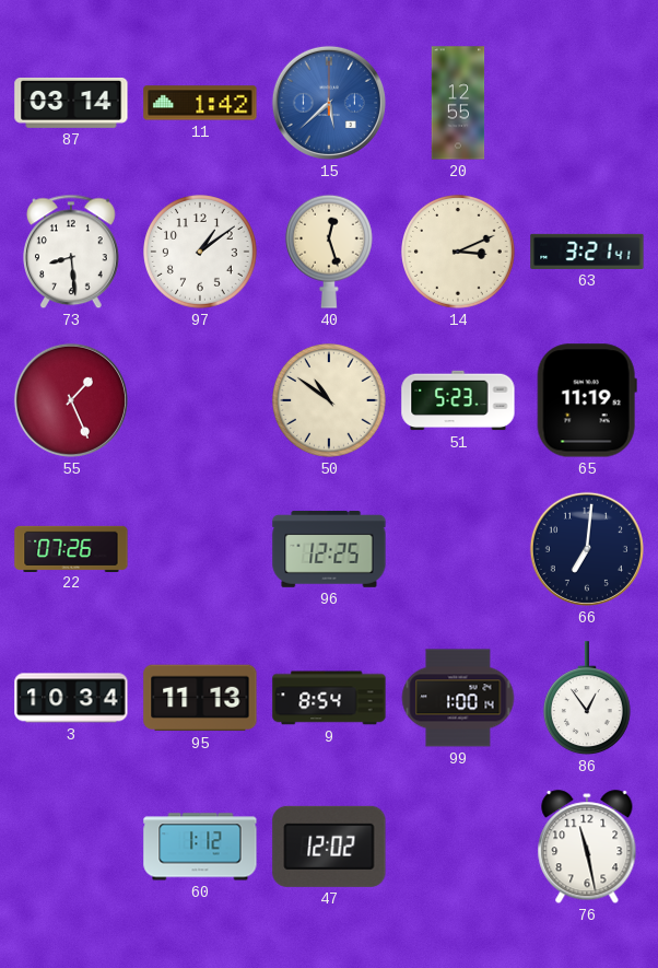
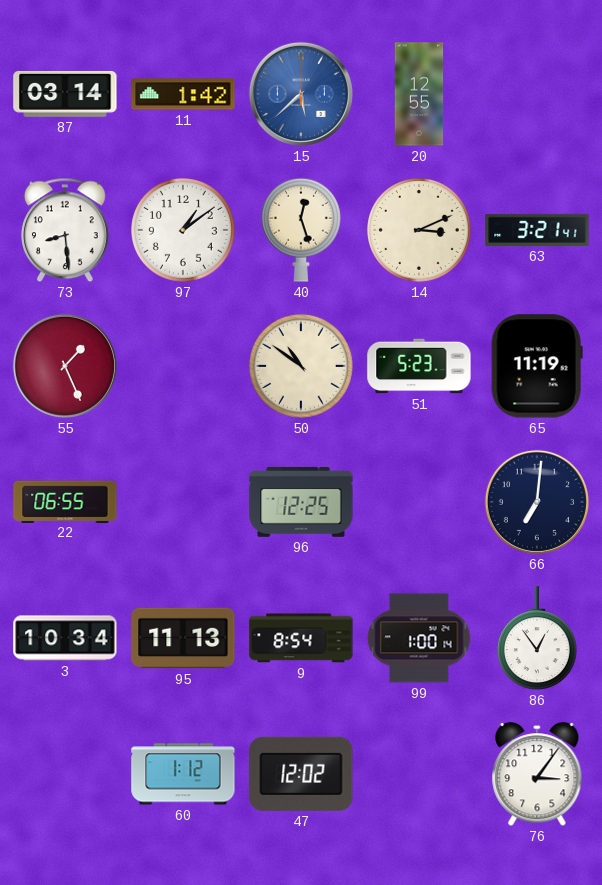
22: 07:26 -> 06:55 (65, 501)
76: 11:28 -> 3:06 (537, 775)
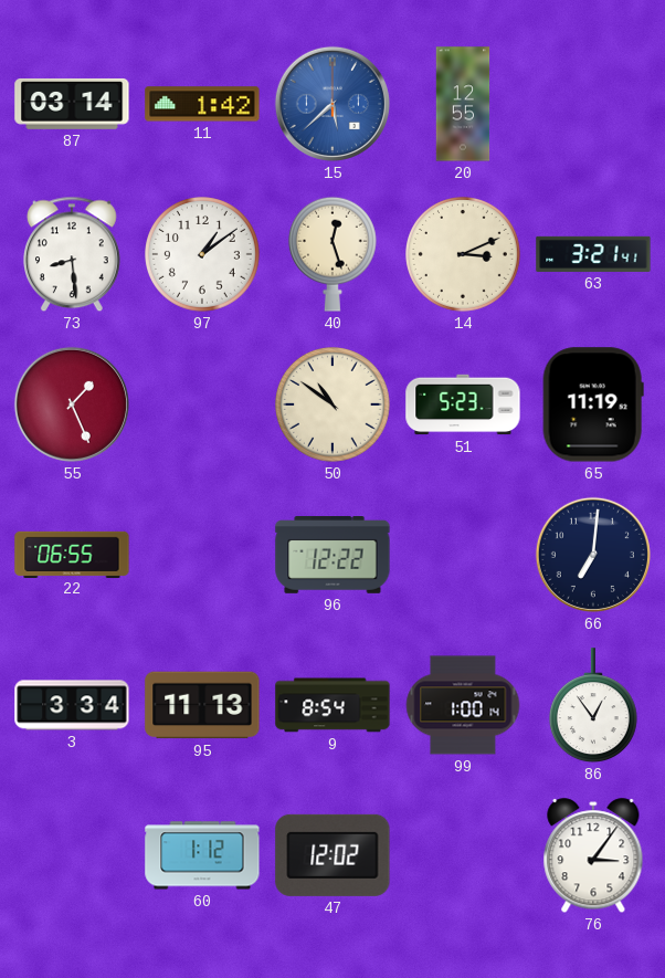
96: 12:25 -> 12:22 (332, 556)
3: 10:34 -> 3:34 (72, 705)
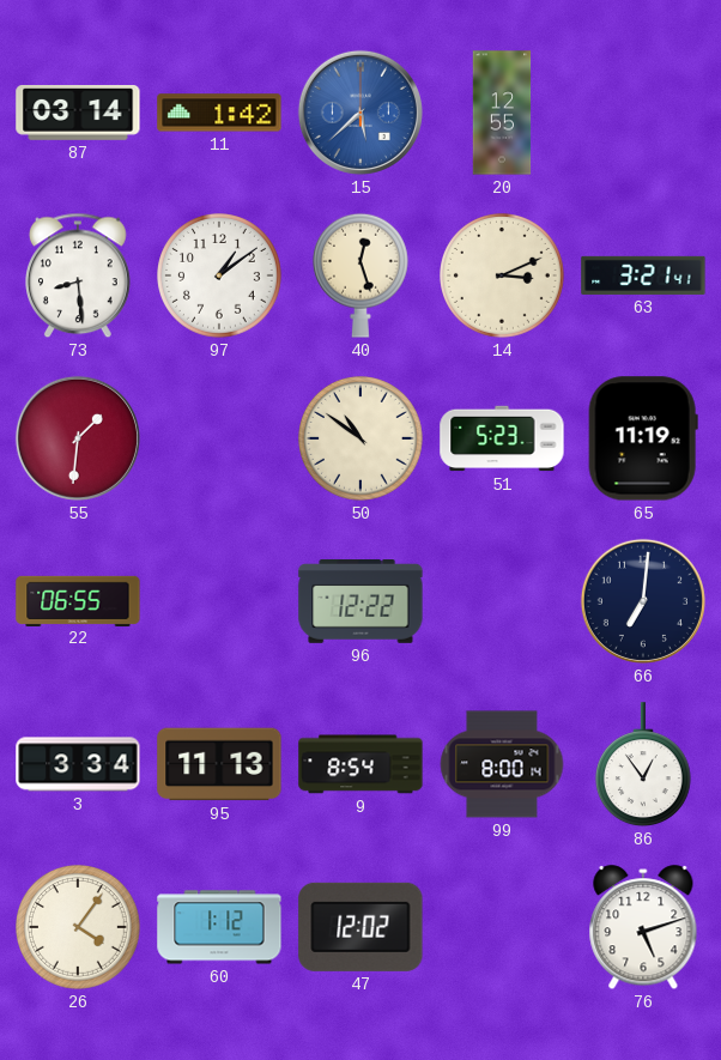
55: 1:26 -> 1:31 (78, 438)
99: 1:00 -> 8:00 (502, 764)
26: none -> 4:06 (79, 928)
76: 3:06 -> 5:12 (643, 928)
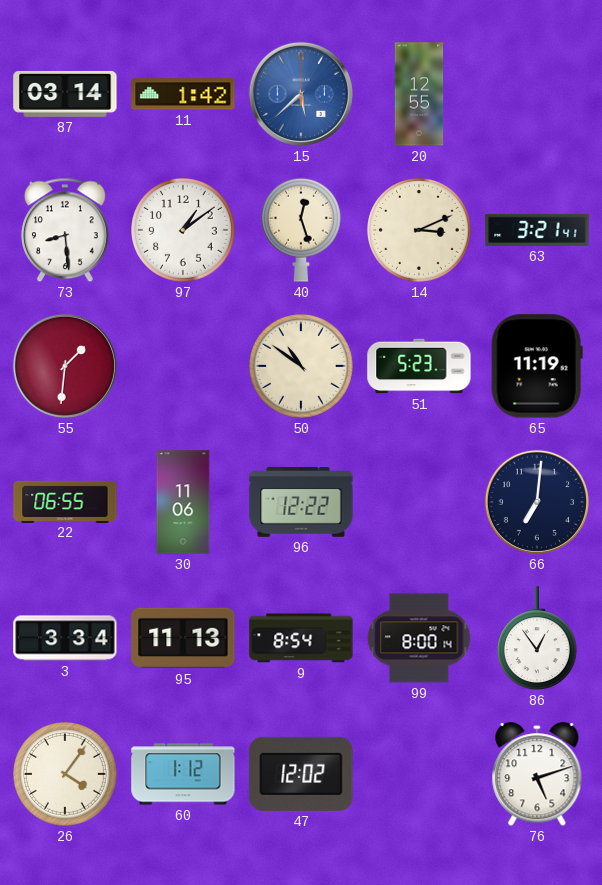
30: none -> 11:06 (183, 502)
